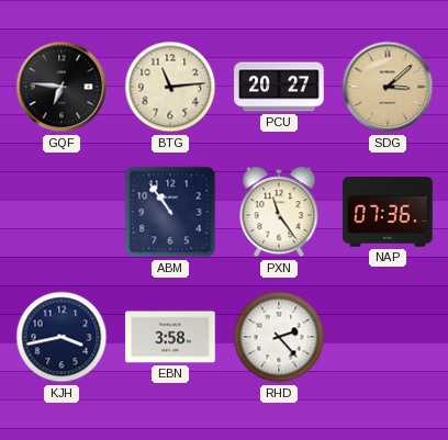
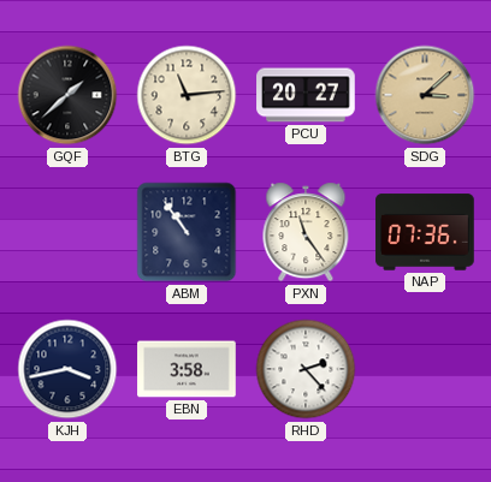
GQF: 6:46 -> 1:38 (67, 95)
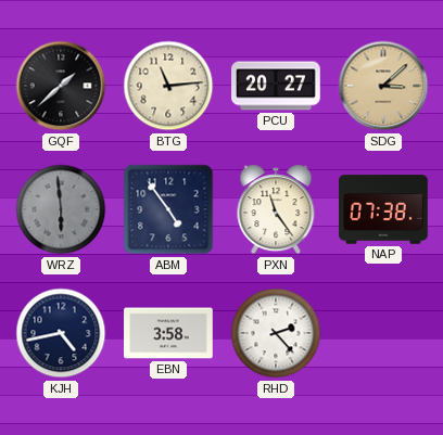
WRZ: none -> 5:59 (61, 209)
ABM: 10:54 -> 4:54 (168, 209)
NAP: 07:36 -> 07:38 (383, 209)
KJH: 3:43 -> 4:43 (61, 333)
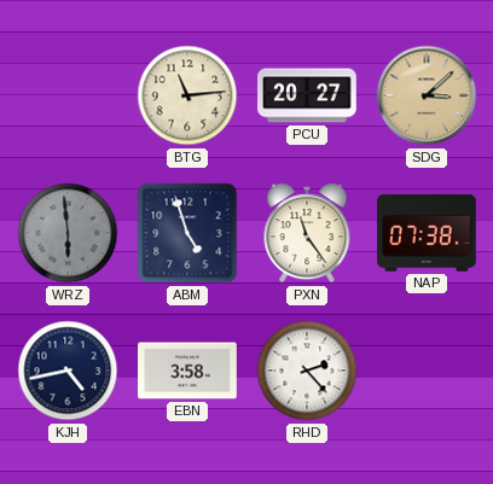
GQF: 1:38 -> none (61, 86)
ABM: 4:54 -> 4:57 (187, 233)
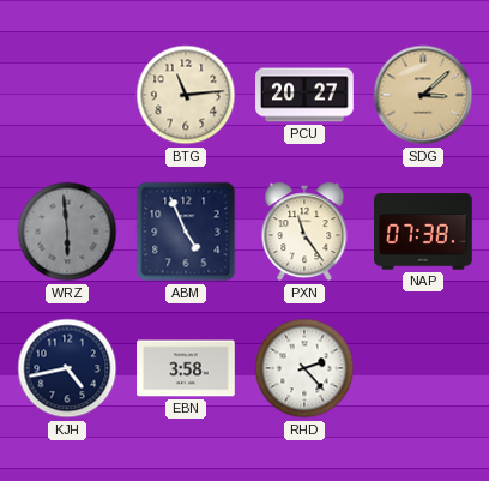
ABM: 4:57 -> 4:56 (186, 232)
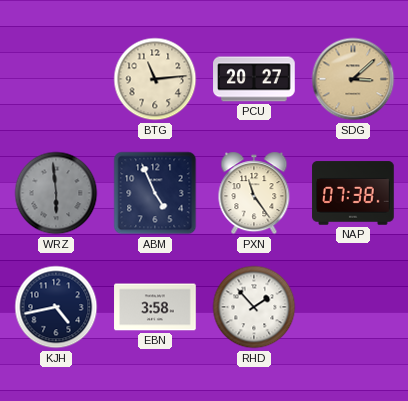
RHD: 2:23 -> 1:53 (254, 307)
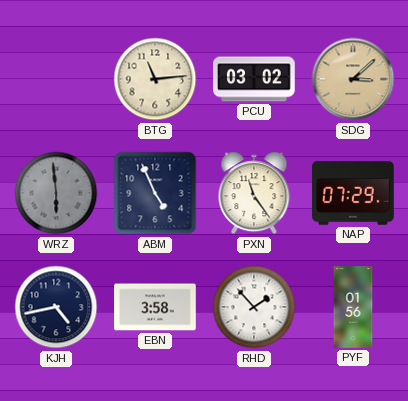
PCU: 20:27 -> 03:02 (254, 79)
NAP: 07:38 -> 07:29 (353, 193)
PYF: none -> 01:56 (353, 307)
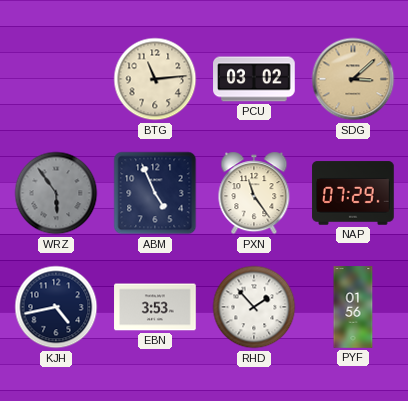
WRZ: 5:59 -> 5:54 (56, 193)
EBN: 3:58 -> 3:53 (155, 307)
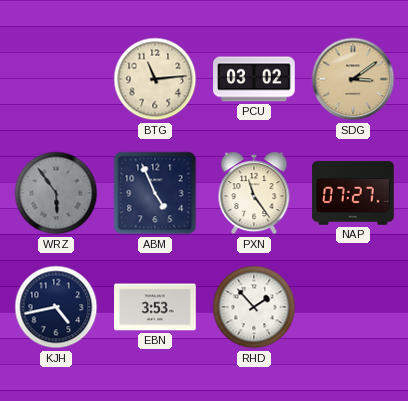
SDG: 3:08 -> 3:09 (353, 79)
NAP: 07:29 -> 07:27 (353, 193)
PYF: 01:56 -> none (353, 307)
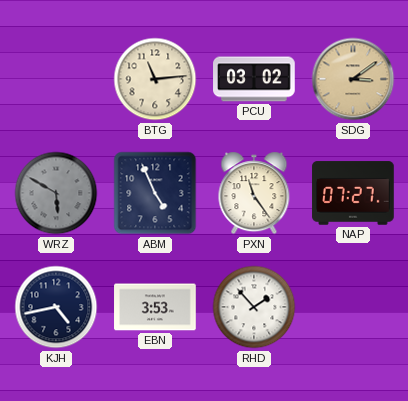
WRZ: 5:54 -> 5:50 (56, 193)
